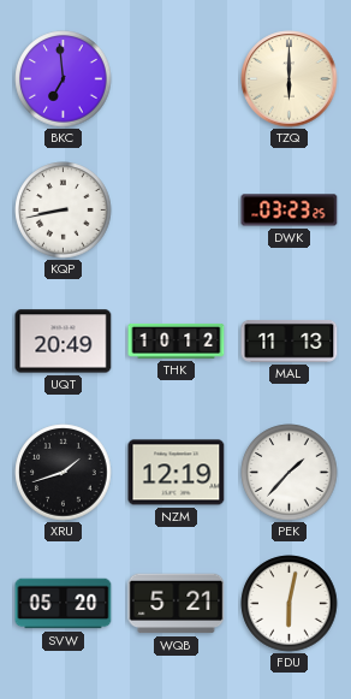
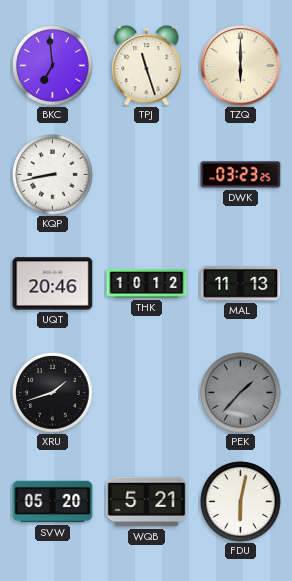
TPJ: none -> 11:27 (147, 66)
UQT: 20:49 -> 20:46 (53, 284)
NZM: 12:19 -> none (177, 473)
PEK dial: white -> grey (241, 393)
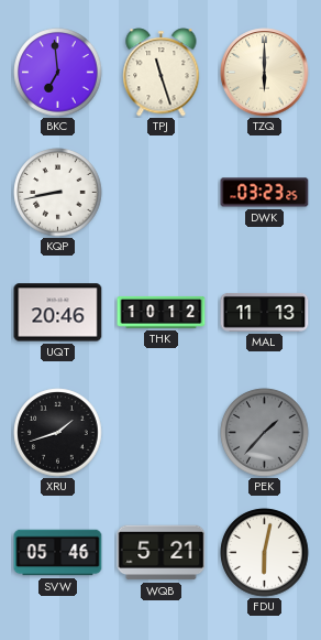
SVW: 05:20 -> 05:46 (58, 553)
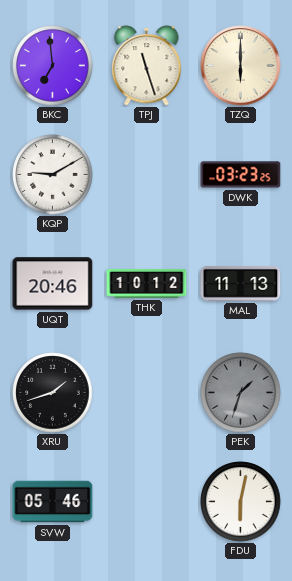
KQP: 8:43 -> 9:10 (53, 175)
PEK: 1:37 -> 1:33 (241, 393)
WQB: 5:21 -> none (162, 553)
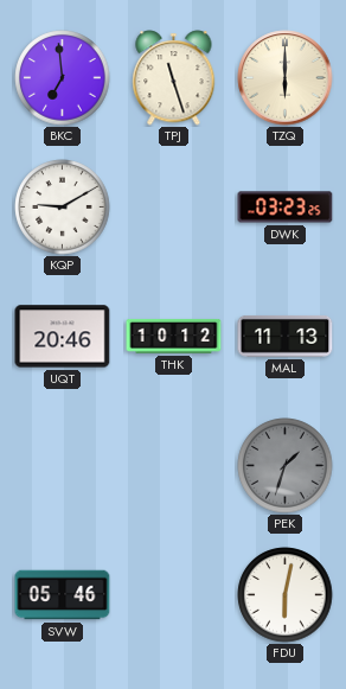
XRU: 1:42 -> none (53, 393)
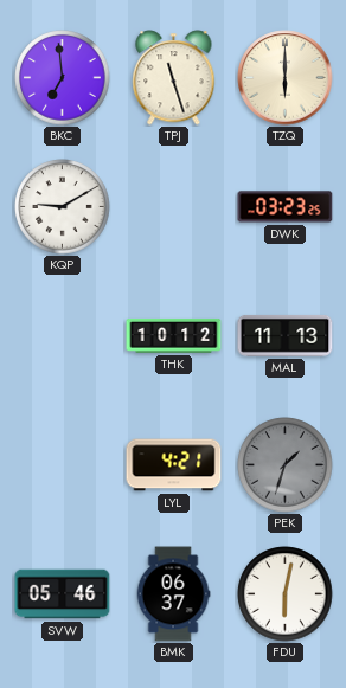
UQT: 20:46 -> none (63, 337)
LYL: none -> 4:21 (174, 465)
BMK: none -> 06:37 (173, 594)
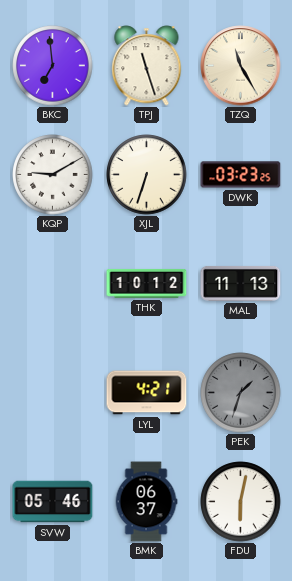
TZQ: 6:00 -> 11:25 (241, 66)
XJL: none -> 6:33 (147, 175)
